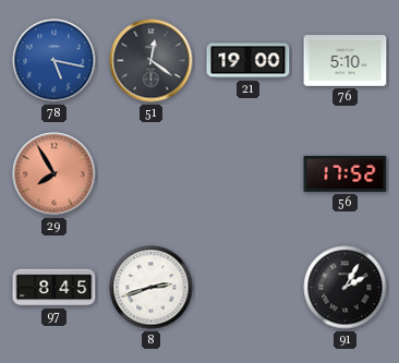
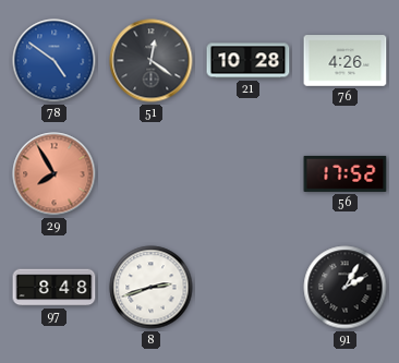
78: 5:17 -> 4:51 (55, 61)
21: 19:00 -> 10:28 (249, 61)
76: 5:10 -> 4:26 (346, 61)
97: 8:45 -> 8:48 (55, 288)
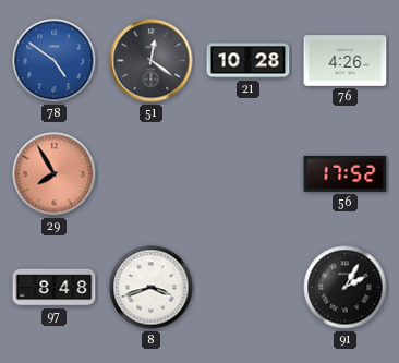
8: 2:42 -> 3:42 (152, 288)
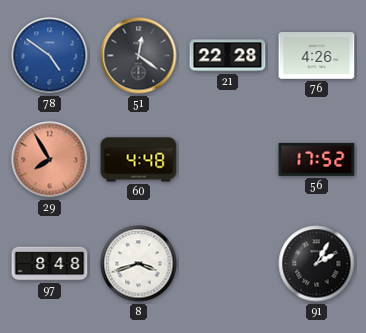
21: 10:28 -> 22:28 (228, 56)
60: none -> 4:48 (139, 160)
